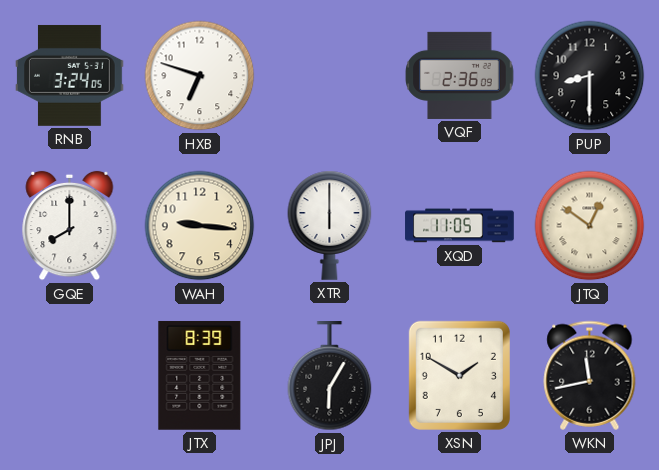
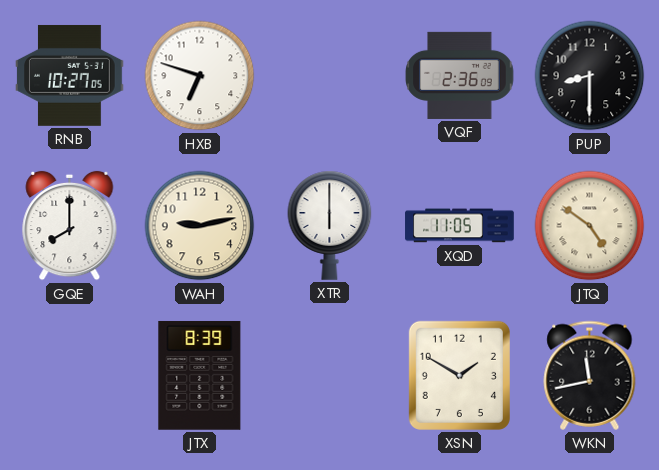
RNB: 3:24 -> 10:27 (70, 75)
WAH: 9:16 -> 9:13 (200, 226)
JTQ: 12:51 -> 4:51 (590, 226)
JPJ: 6:05 -> none (330, 376)
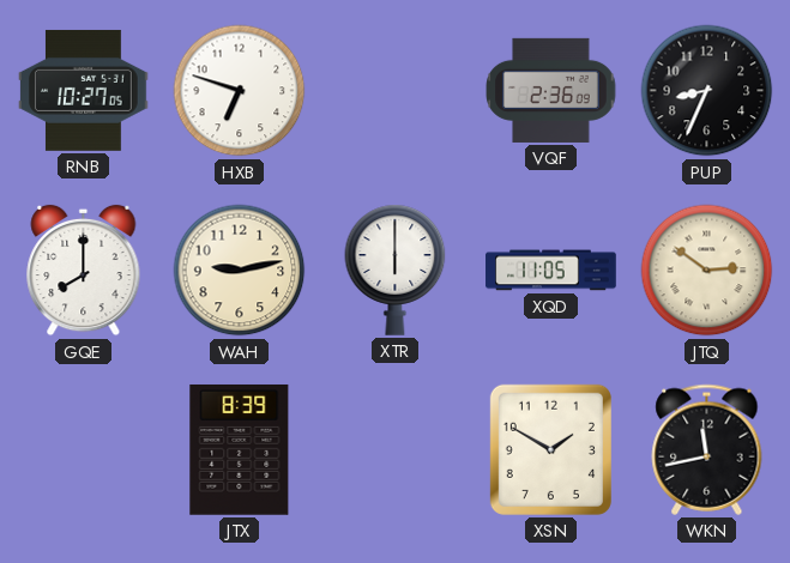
PUP: 8:30 -> 8:34 (707, 91)
JTQ: 4:51 -> 2:51 (707, 271)
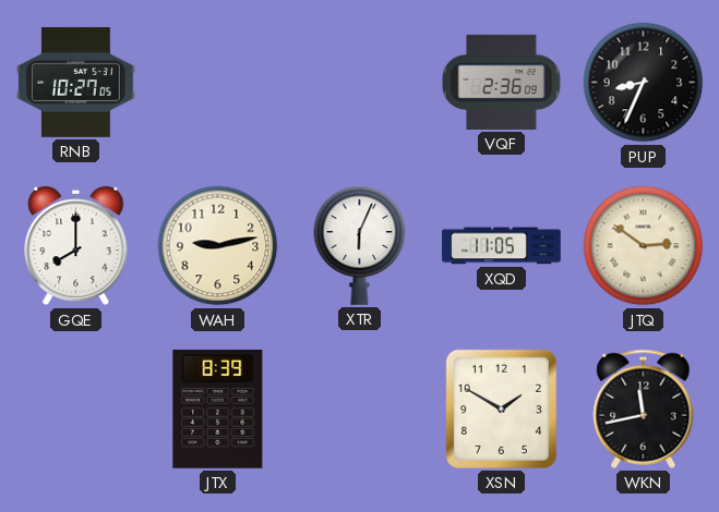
HXB: 6:48 -> none (240, 91)
XTR: 6:00 -> 6:04 (360, 245)
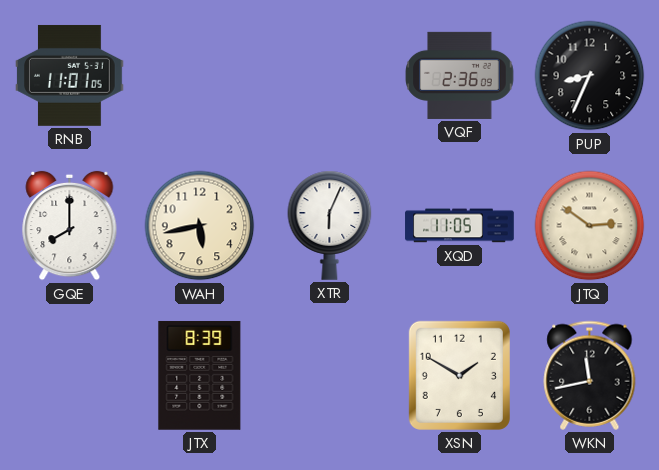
RNB: 10:27 -> 11:01 (70, 75)
WAH: 9:13 -> 5:43 (200, 226)
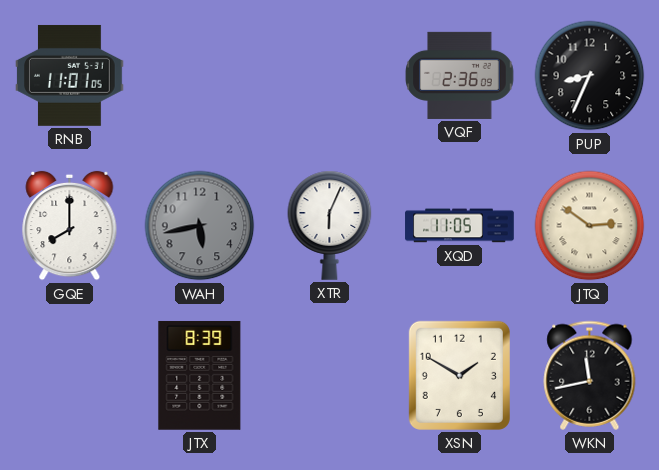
WAH dial: cream -> grey (200, 226)
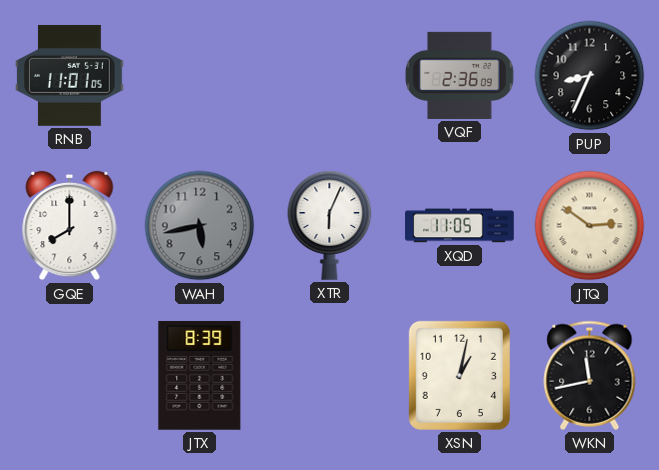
XSN: 1:50 -> 1:02 (459, 375)
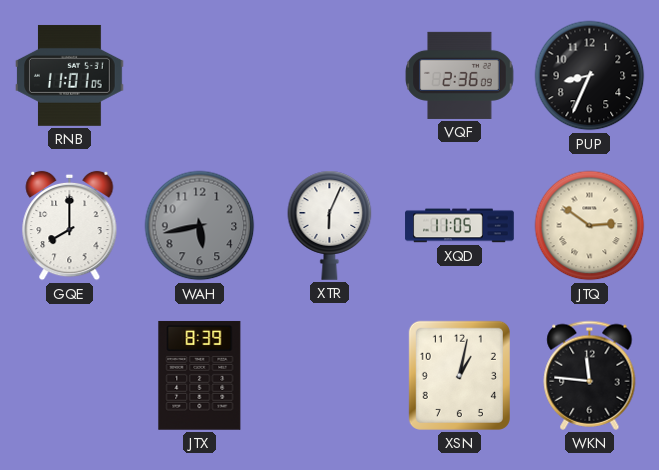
WKN: 11:43 -> 11:46 (590, 375)
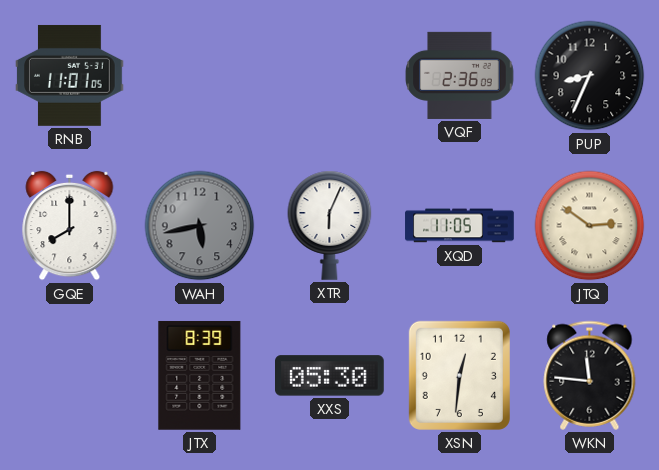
XXS: none -> 05:30 (330, 376)
XSN: 1:02 -> 12:31 (459, 375)
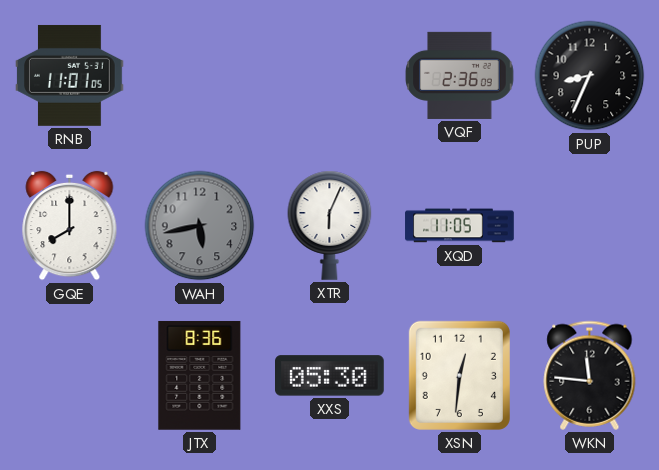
JTQ: 2:51 -> none (590, 226)
JTX: 8:39 -> 8:36 (200, 375)
